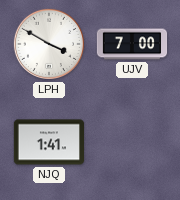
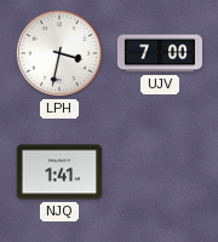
LPH: 3:50 -> 3:32 (59, 53)
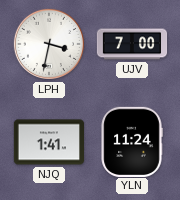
YLN: none -> 11:24 (132, 141)
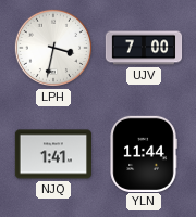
YLN: 11:24 -> 11:44 (144, 153)
